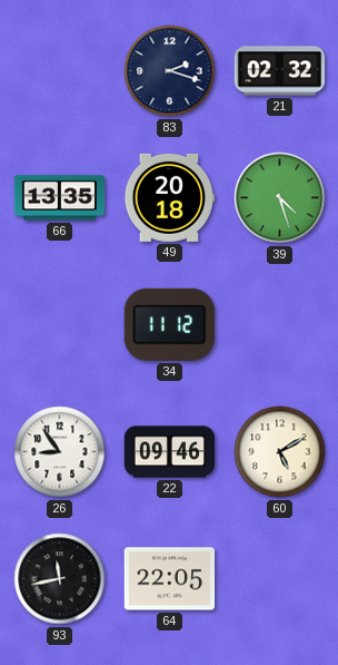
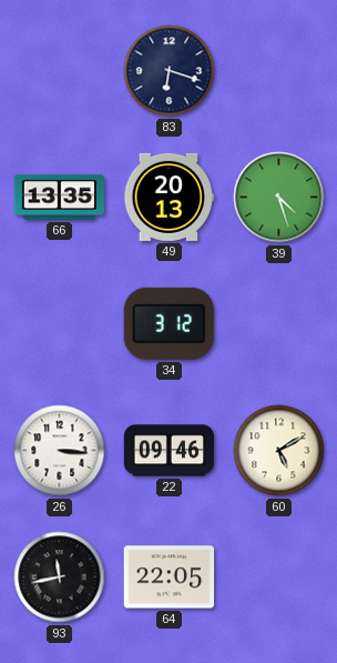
83: 2:18 -> 6:18 (170, 71)
21: 02:32 -> none (280, 71)
49: 20:18 -> 20:13 (170, 197)
34: 11:12 -> 3:12 (168, 323)
26: 8:54 -> 3:16 (60, 451)
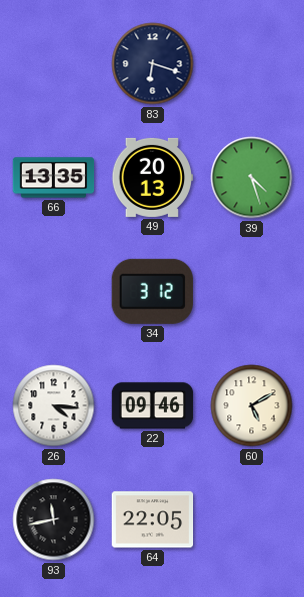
26: 3:16 -> 4:16 (54, 406)
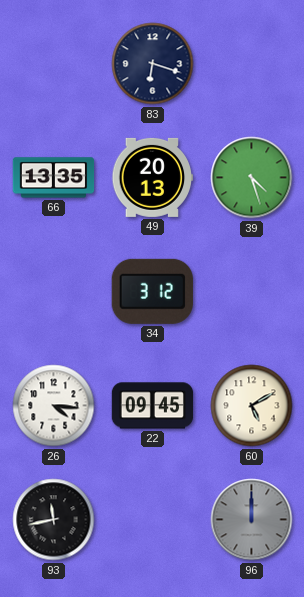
22: 09:46 -> 09:45 (153, 406)
64: 22:05 -> none (153, 520)
96: none -> 12:00 (252, 520)
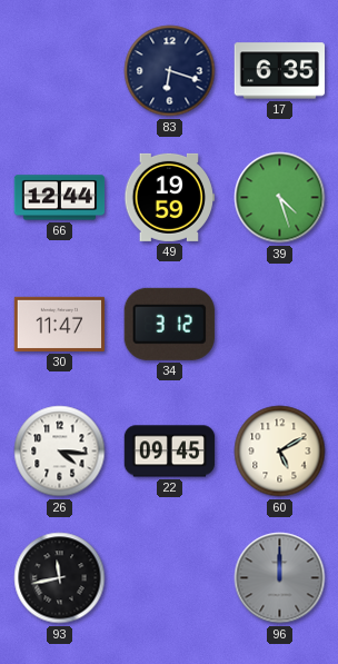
17: none -> 6:35 (280, 71)
66: 13:35 -> 12:44 (60, 198)
49: 20:13 -> 19:59 (170, 197)
30: none -> 11:47 (60, 324)
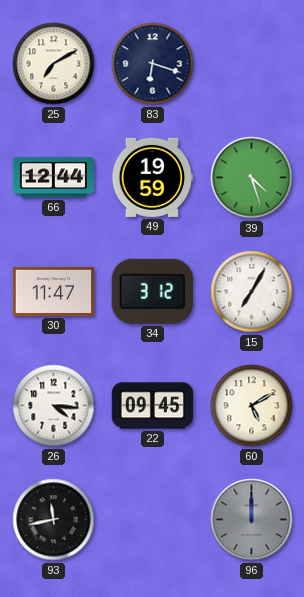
25: none -> 7:10 (54, 64)
17: 6:35 -> none (280, 71)
15: none -> 7:05 (252, 292)
